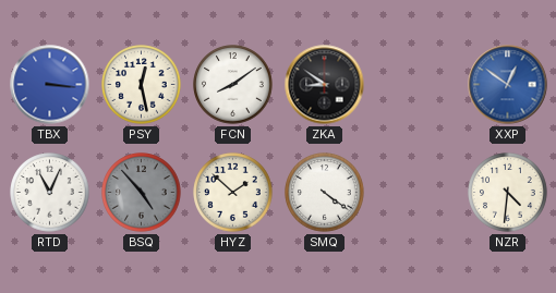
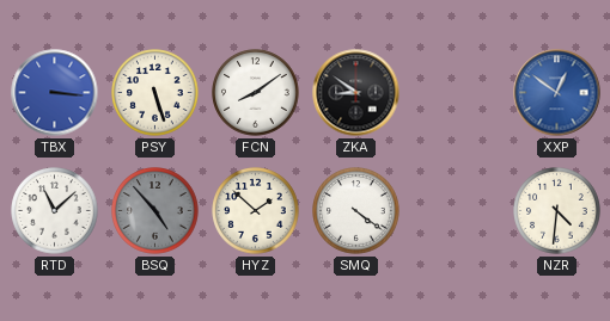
PSY: 12:28 -> 5:27 (155, 93)
RTD: 11:04 -> 11:08 (55, 211)
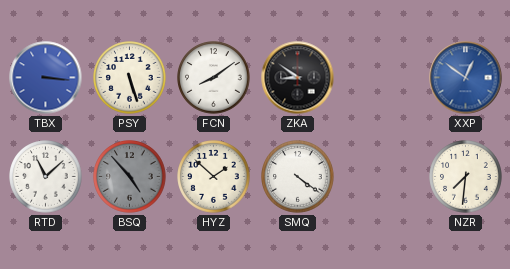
NZR: 4:31 -> 7:31 (466, 177)
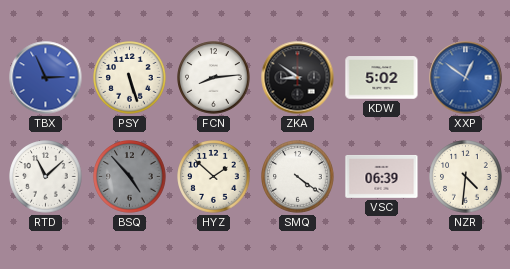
TBX: 3:16 -> 2:56 (46, 78)
FCN: 8:09 -> 8:14 (214, 78)
KDW: none -> 5:02 (382, 78)
VSC: none -> 06:39 (382, 177)
NZR: 7:31 -> 4:31 (466, 177)
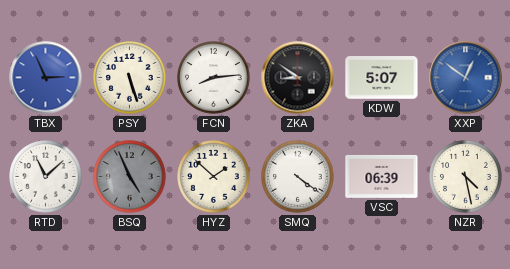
KDW: 5:02 -> 5:07 (382, 78)
BSQ: 4:53 -> 4:56 (130, 177)
NZR: 4:31 -> 4:28 (466, 177)
